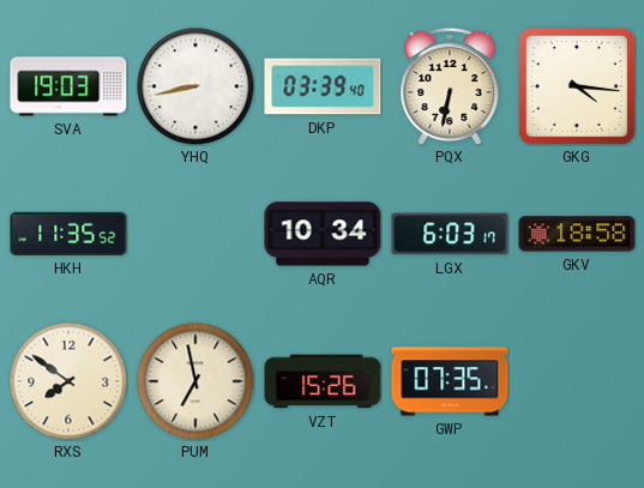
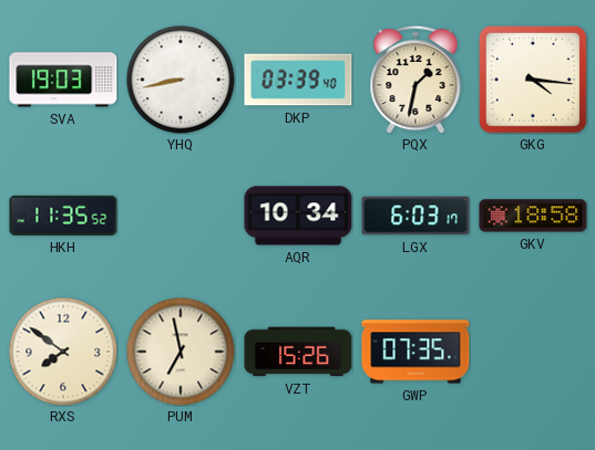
PQX: 6:32 -> 1:32 (416, 80)
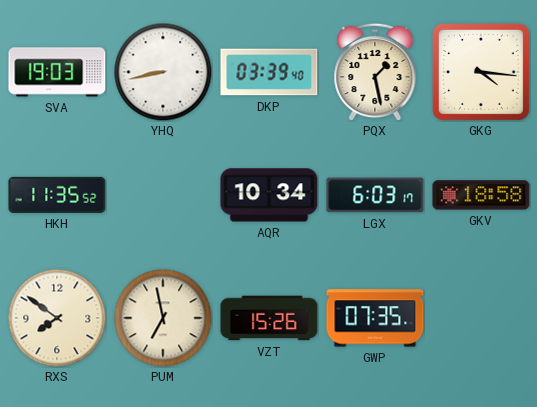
PQX: 1:32 -> 1:28 (375, 72)
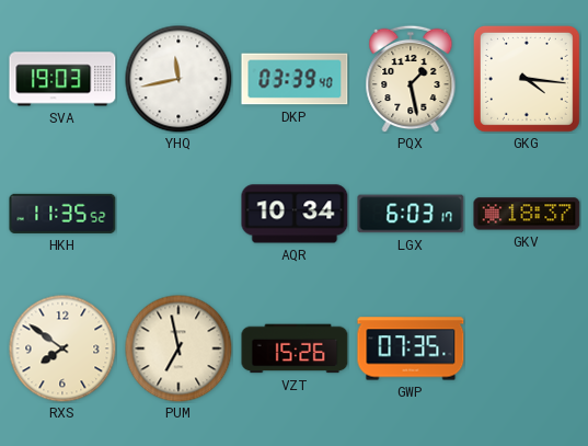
YHQ: 8:43 -> 11:43 (178, 79)
GKV: 18:58 -> 18:37 (527, 214)
